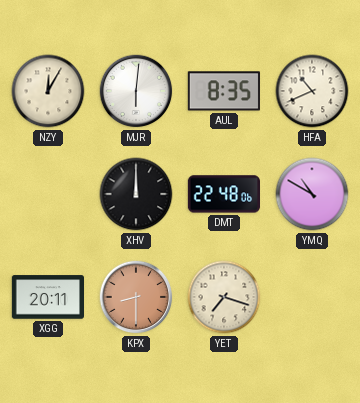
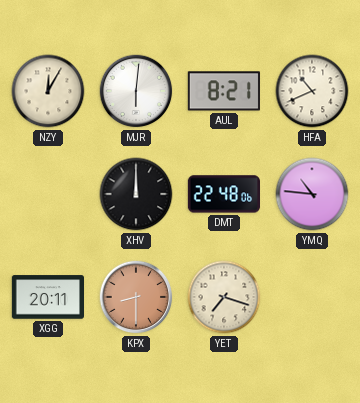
AUL: 8:35 -> 8:21 (224, 91)
YMQ: 10:50 -> 10:46 (312, 194)
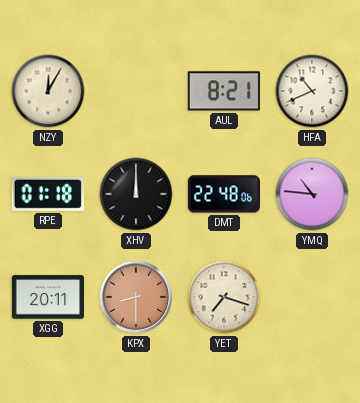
MJR: 6:01 -> none (136, 91)
RPE: none -> 01:18 (48, 194)
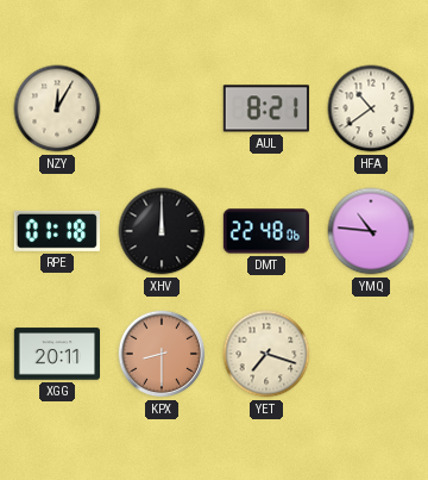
HFA: 10:41 -> 10:39 (371, 108)
